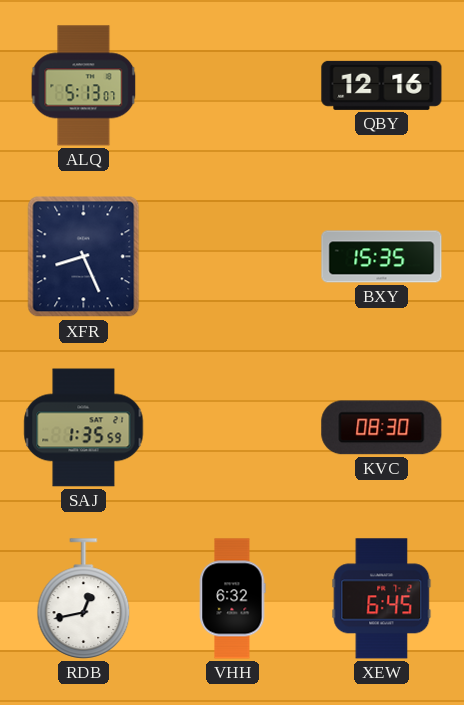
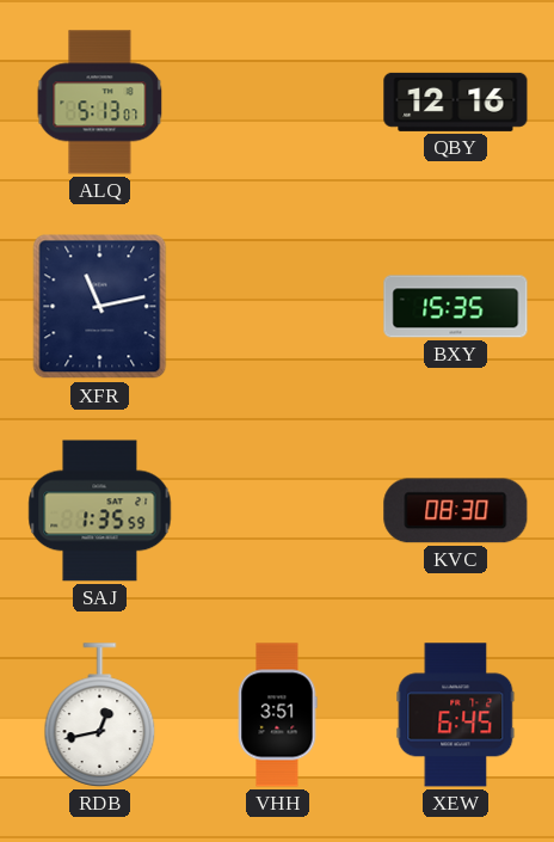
XFR: 8:26 -> 11:13 (100, 307)
VHH: 6:32 -> 3:51 (277, 715)
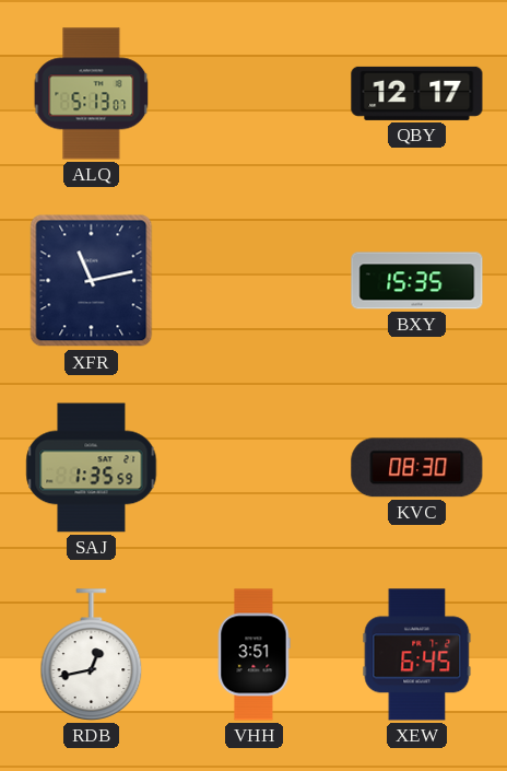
QBY: 12:16 -> 12:17 (417, 93)
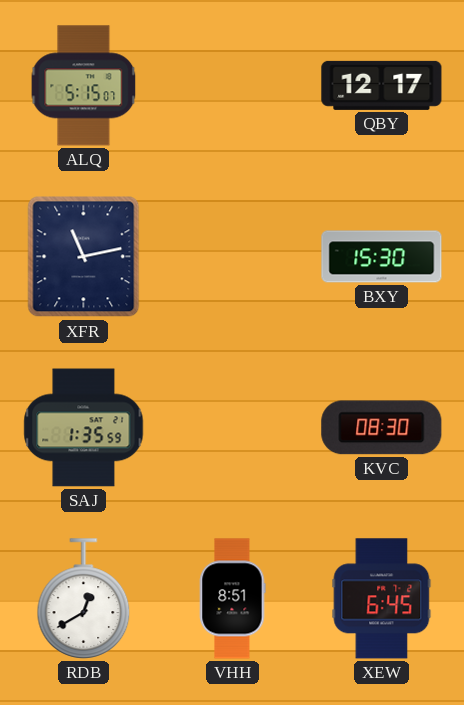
ALQ: 5:13 -> 5:15 (84, 86)
BXY: 15:35 -> 15:30 (382, 257)
RDB: 12:43 -> 12:40 (84, 599)
VHH: 3:51 -> 8:51 (232, 599)
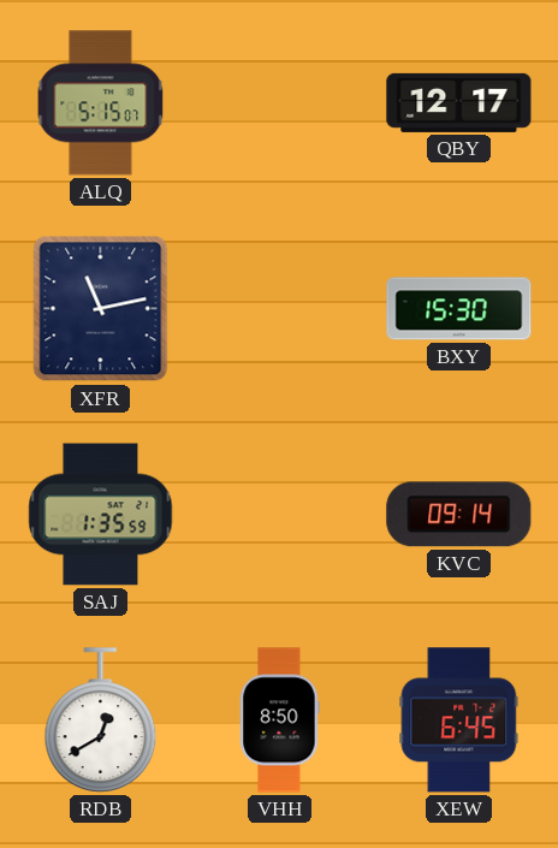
KVC: 08:30 -> 09:14 (459, 515)
VHH: 8:51 -> 8:50 (279, 720)
